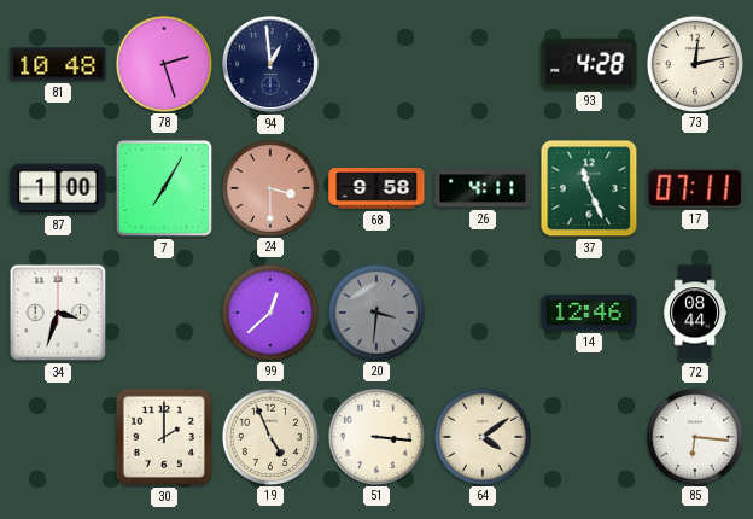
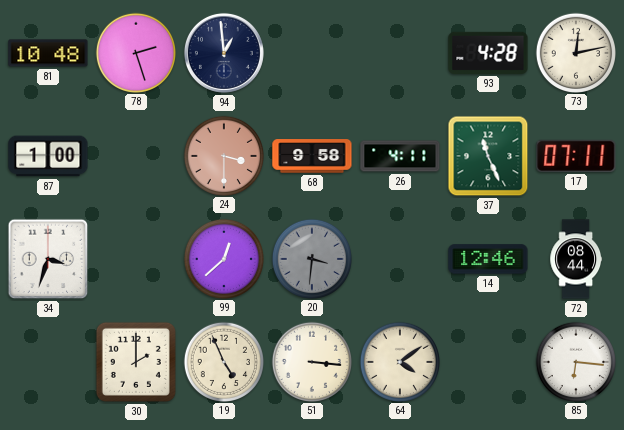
7: 7:05 -> none (164, 188)
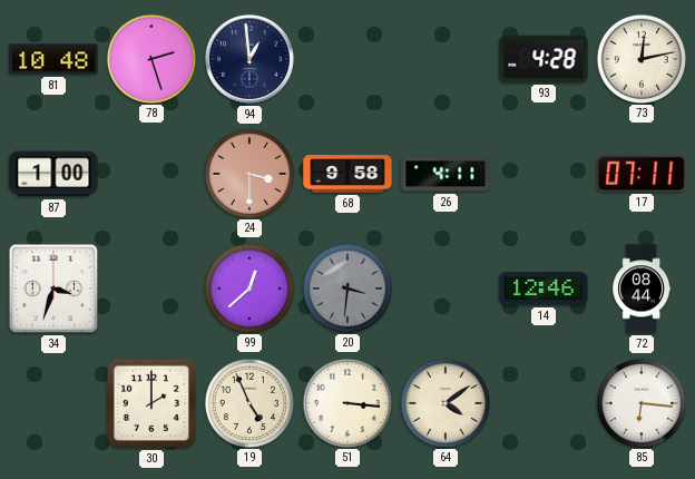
37: 11:26 -> none (488, 156)
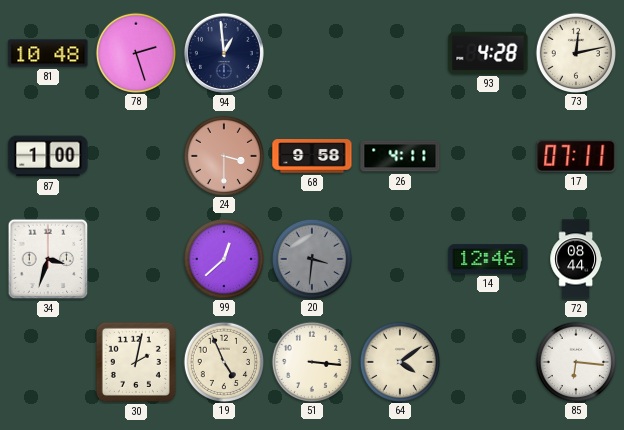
30: 2:00 -> 2:02 (136, 362)
